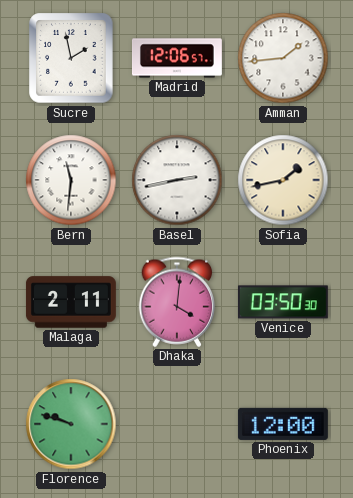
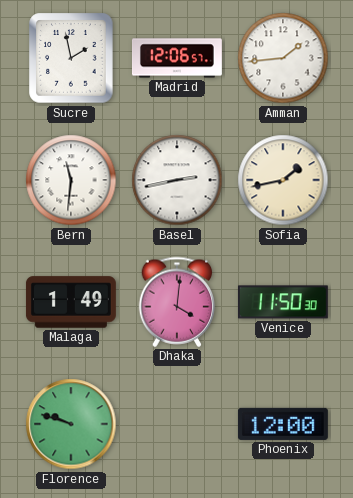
Malaga: 2:11 -> 1:49 (71, 302)
Venice: 03:50 -> 11:50 (283, 302)
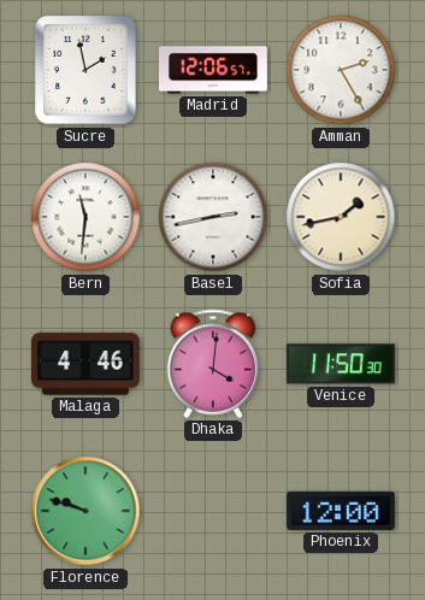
Amman: 1:44 -> 2:25 (341, 70)
Malaga: 1:49 -> 4:46 (85, 364)
